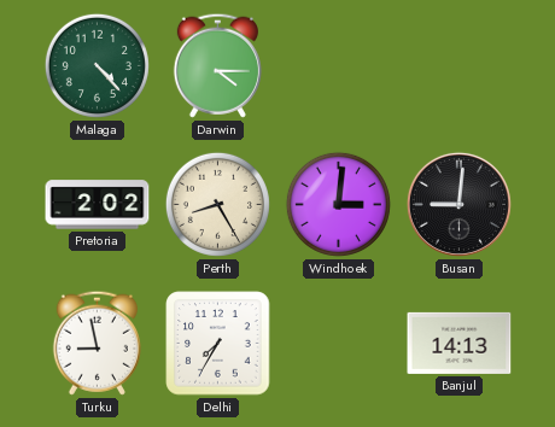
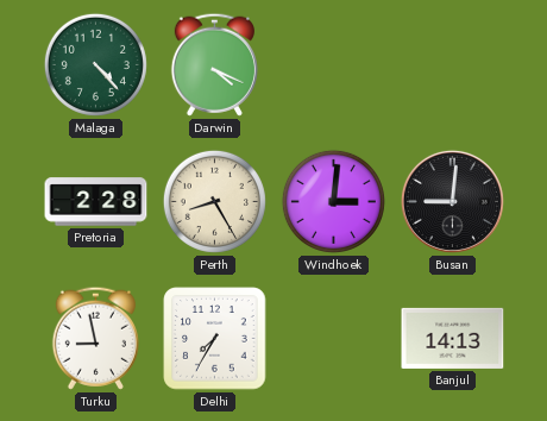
Darwin: 4:15 -> 4:19 (214, 64)
Pretoria: 2:02 -> 2:28 (96, 202)
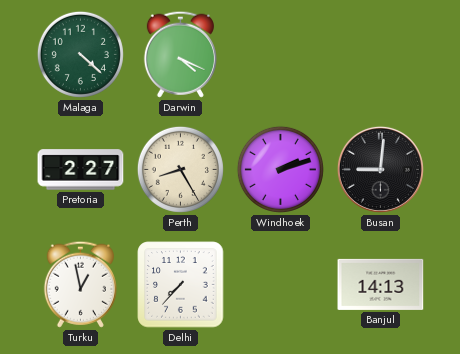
Malaga: 4:23 -> 4:22 (80, 54)
Pretoria: 2:28 -> 2:27 (81, 170)
Windhoek: 3:01 -> 2:12 (280, 169)
Turku: 8:58 -> 12:58 (80, 284)
Delhi: 7:35 -> 7:37 (181, 285)
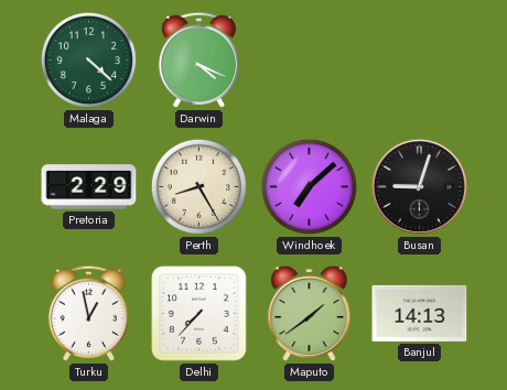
Pretoria: 2:27 -> 2:29 (89, 187)
Windhoek: 2:12 -> 7:08 (309, 186)
Busan: 9:01 -> 9:03 (419, 186)
Maputo: none -> 1:39 (310, 314)
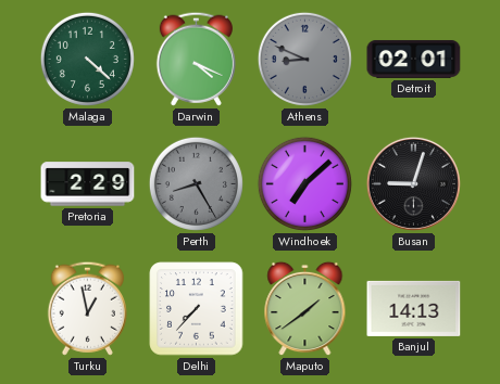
Athens: none -> 8:49 (304, 59)
Detroit: none -> 02:01 (414, 59)
Perth dial: cream -> grey (196, 183)
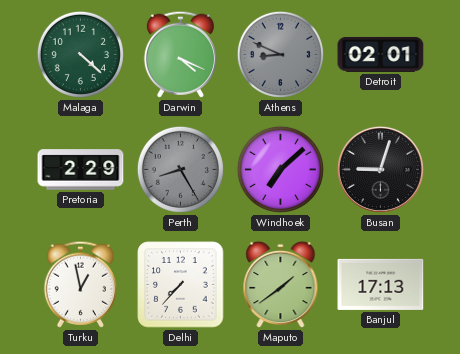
Banjul: 14:13 -> 17:13 (381, 284)
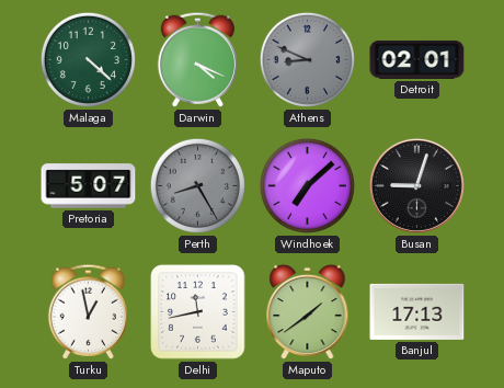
Pretoria: 2:29 -> 5:07 (89, 186)
Delhi: 7:37 -> 11:43 (198, 312)
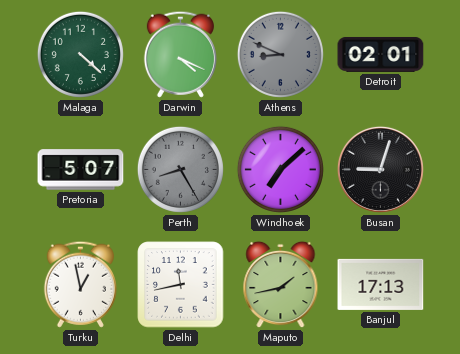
Maputo: 1:39 -> 1:43 (281, 285)
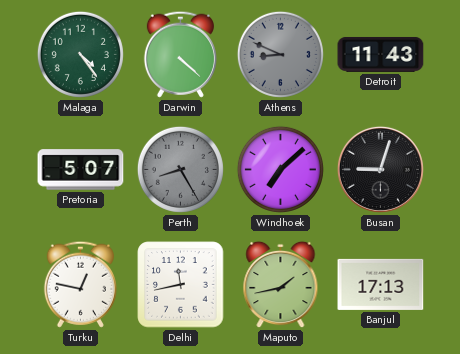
Malaga: 4:22 -> 4:24 (80, 54)
Darwin: 4:19 -> 4:22 (180, 54)
Detroit: 02:01 -> 11:43 (381, 54)
Turku: 12:58 -> 12:47 (80, 284)
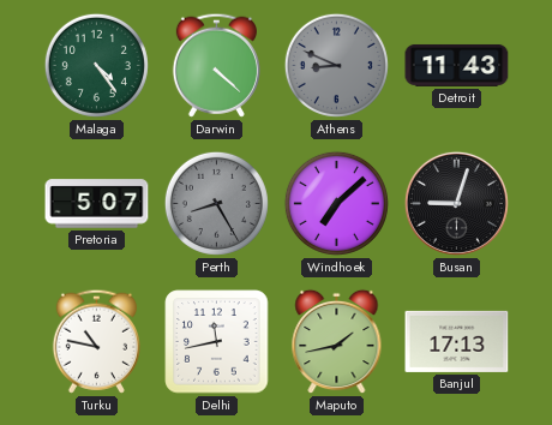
Turku: 12:47 -> 10:47 (96, 341)
